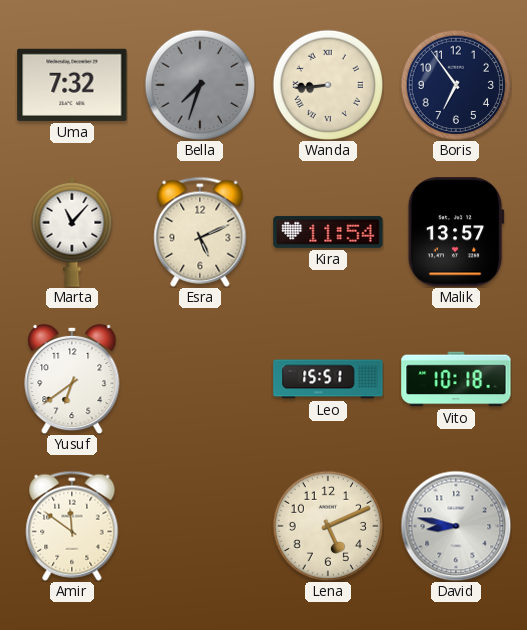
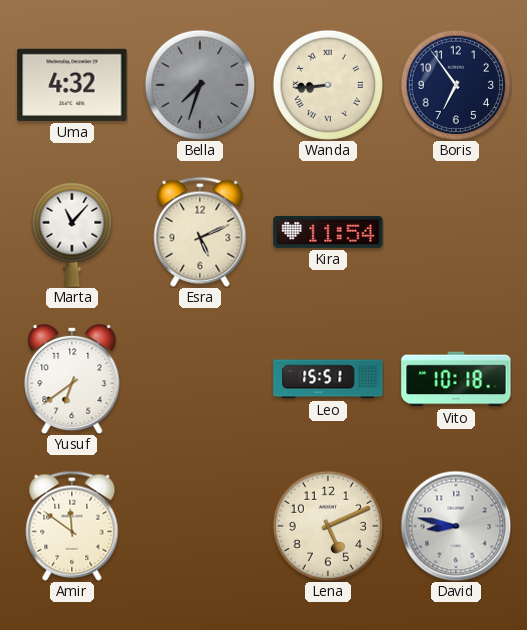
Uma: 7:32 -> 4:32 (72, 85)
Malik: 13:57 -> none (456, 232)
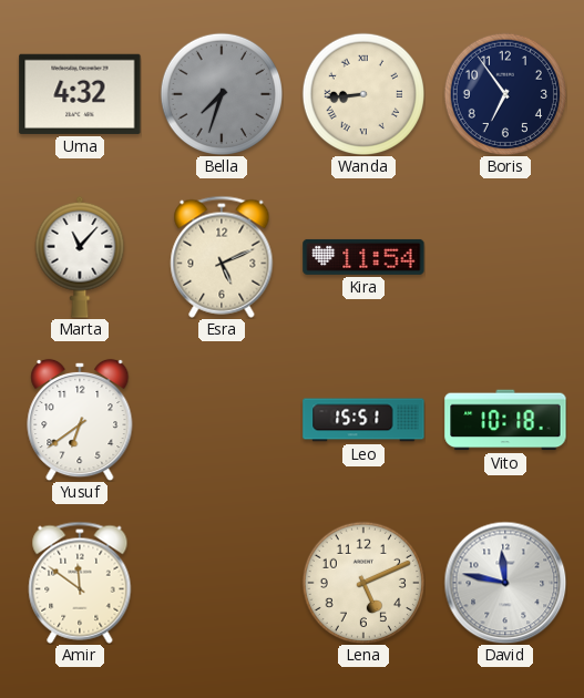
David: 8:47 -> 11:47 (505, 583)
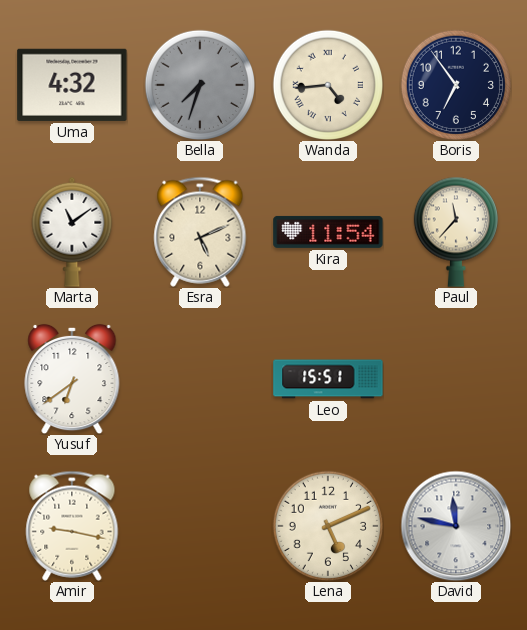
Wanda: 8:44 -> 4:44 (327, 84)
Marta: 11:07 -> 11:09 (72, 232)
Paul: none -> 11:37 (456, 232)
Vito: 10:18 -> none (505, 420)
Amir: 11:51 -> 9:17 (72, 526)
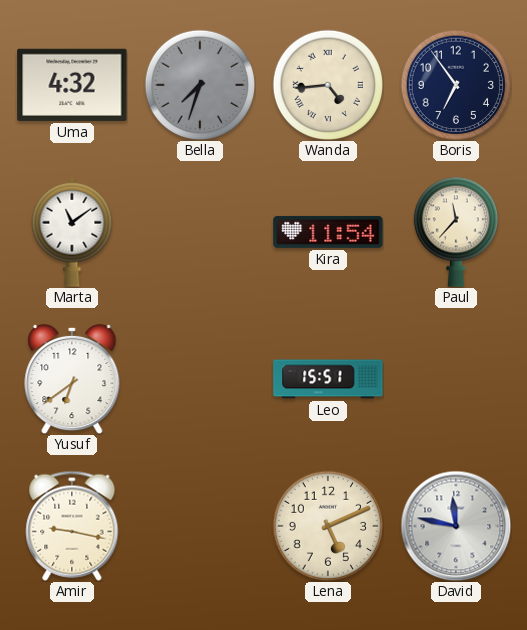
Esra: 5:11 -> none (200, 232)
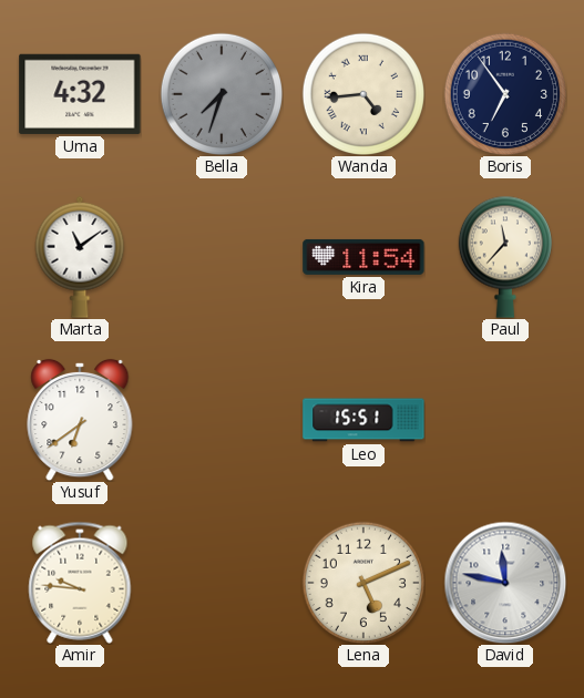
Amir: 9:17 -> 9:46 (80, 583)
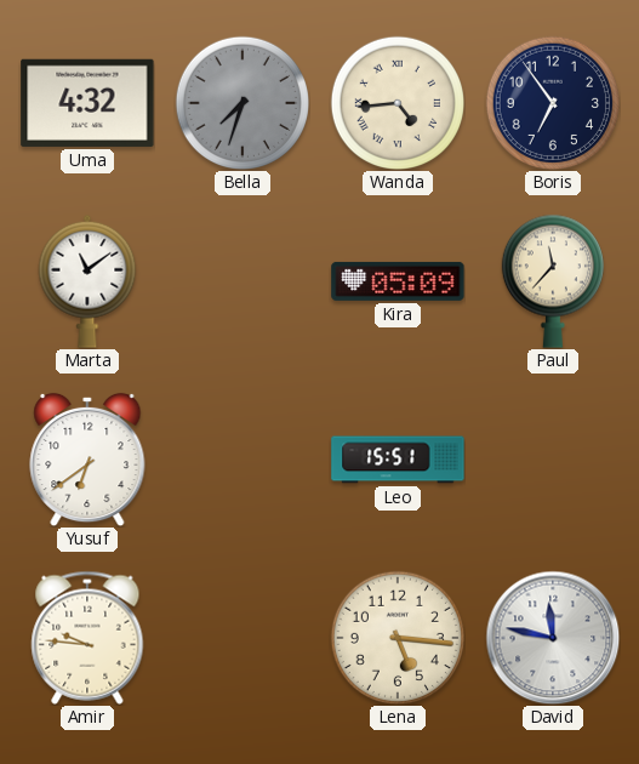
Kira: 11:54 -> 05:09 (398, 281)
Lena: 5:11 -> 5:16 (396, 637)
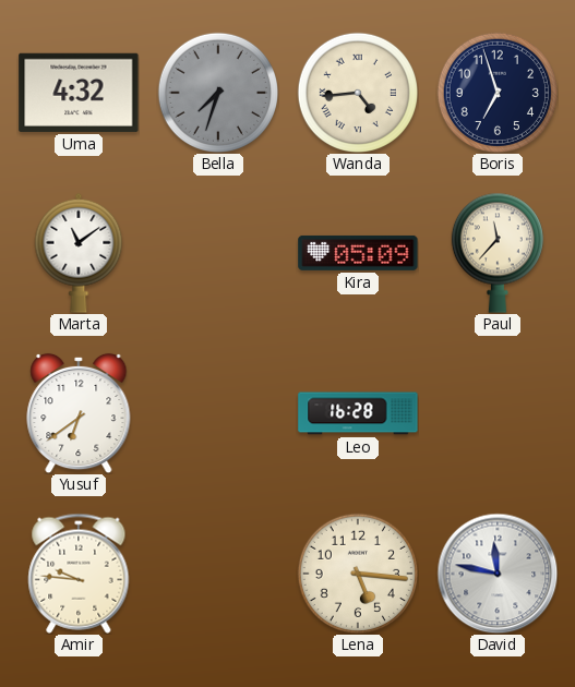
Boris: 6:54 -> 6:57 (496, 92)
Leo: 15:51 -> 16:28 (358, 413)
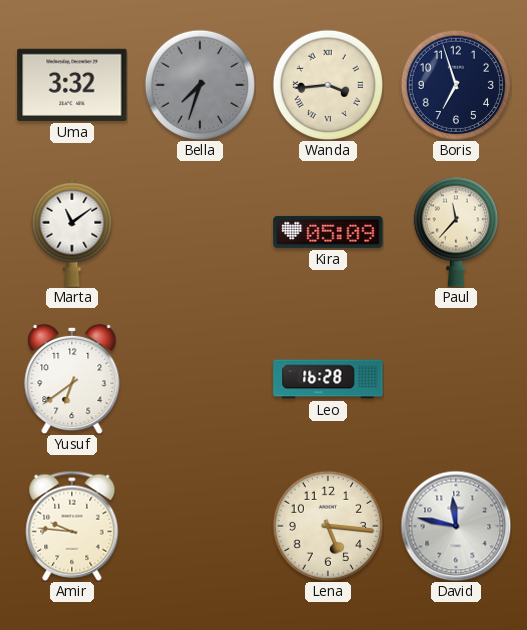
Uma: 4:32 -> 3:32 (72, 85)
Wanda: 4:44 -> 3:44 (327, 84)
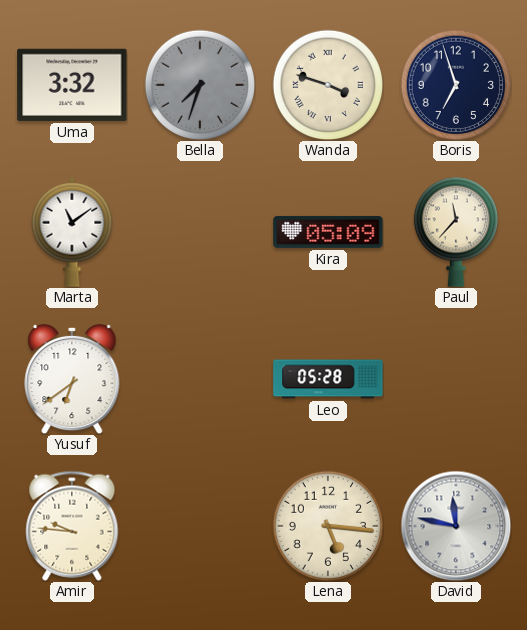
Wanda: 3:44 -> 3:48 (327, 84)
Leo: 16:28 -> 05:28 (328, 379)
